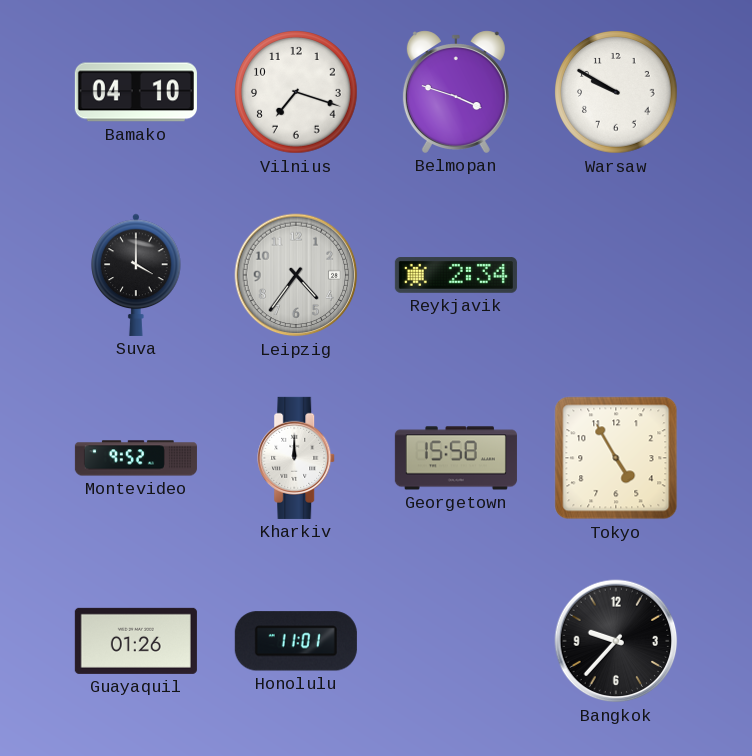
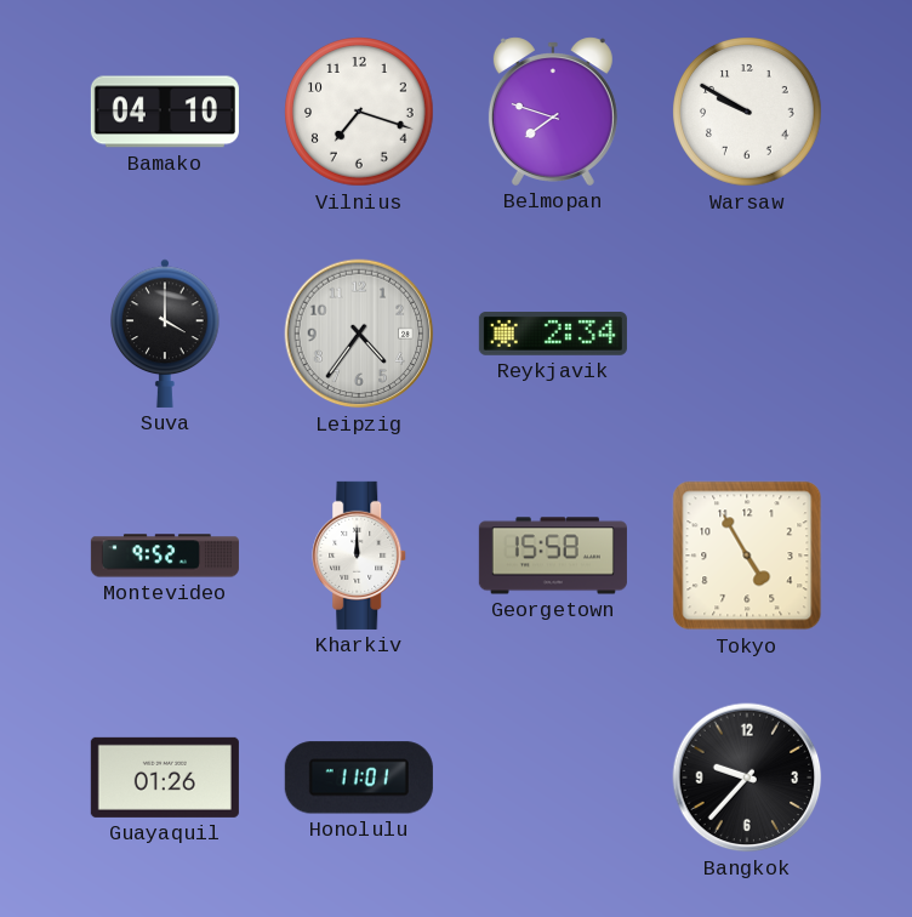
Belmopan: 3:48 -> 7:48 (553, 112)
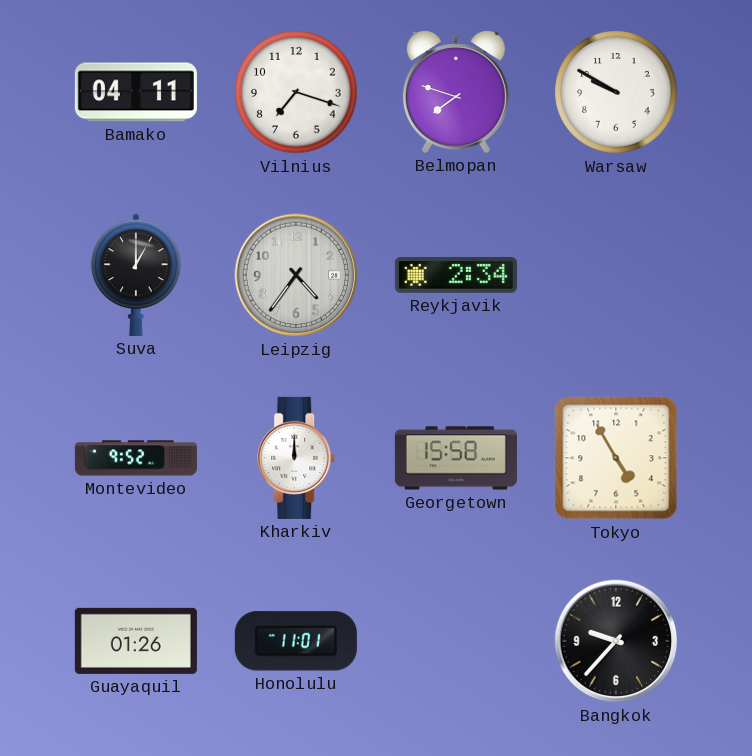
Bamako: 04:10 -> 04:11 (136, 92)
Suva: 4:00 -> 1:00 (136, 275)
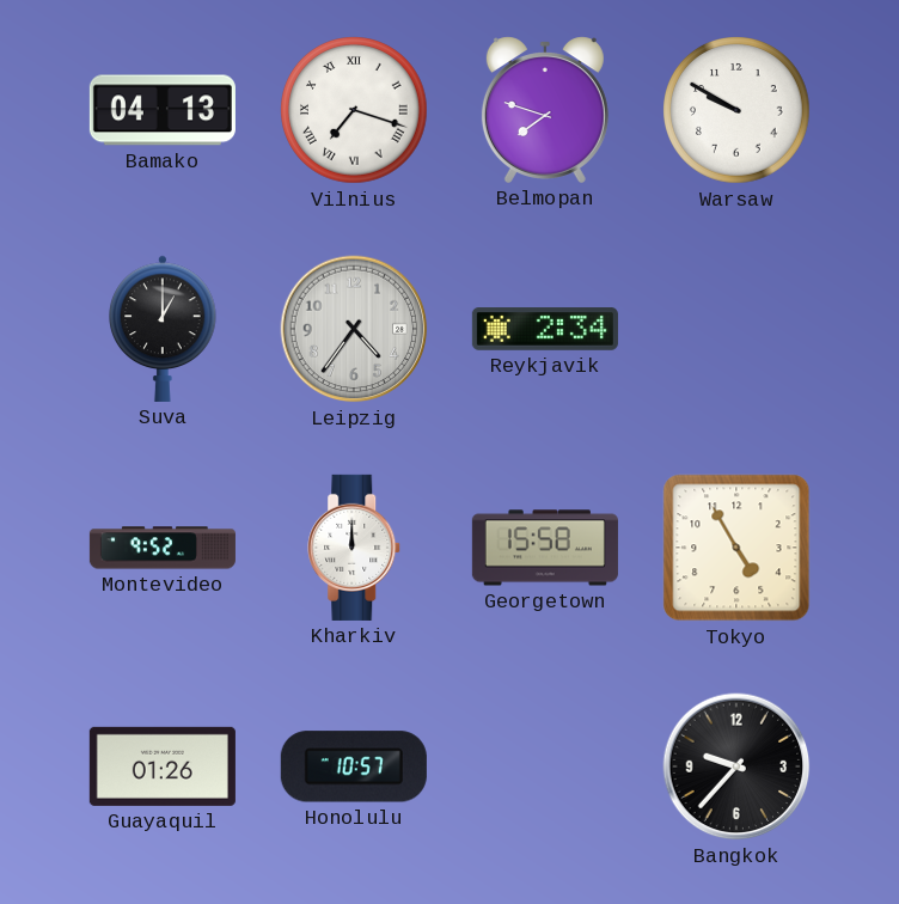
Bamako: 04:11 -> 04:13 (163, 110)
Vilnius numerals: Arabic -> Roman (354, 110)
Honolulu: 11:01 -> 10:57 (354, 766)
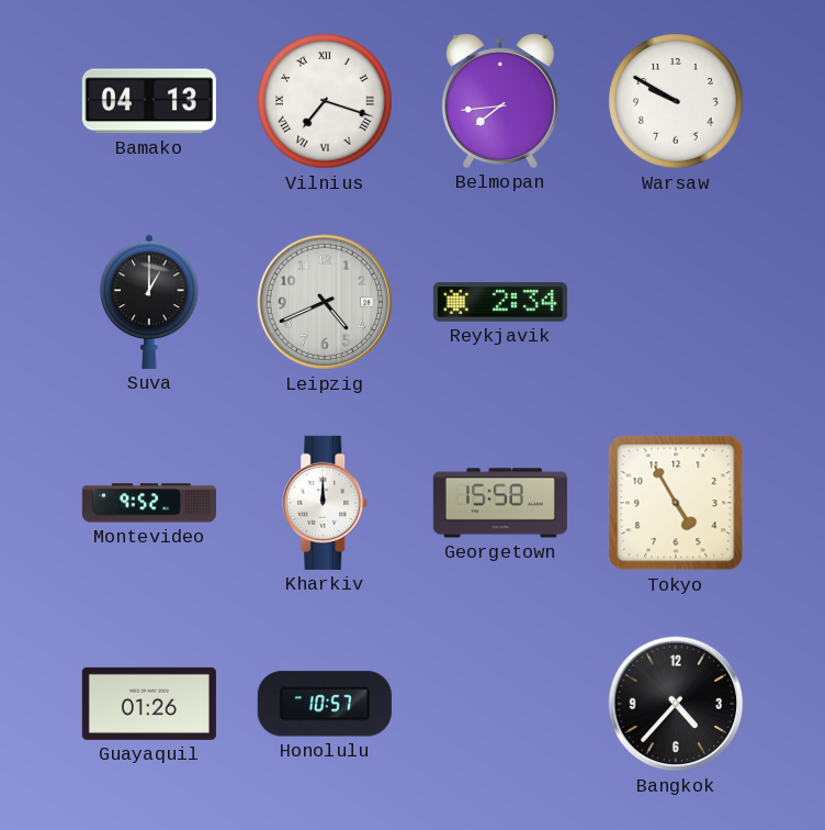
Belmopan: 7:48 -> 7:44 (500, 101)
Leipzig: 4:36 -> 4:41 (325, 302)
Bangkok: 9:37 -> 4:37 (676, 704)
